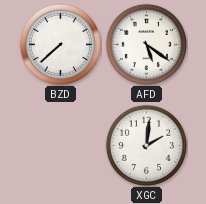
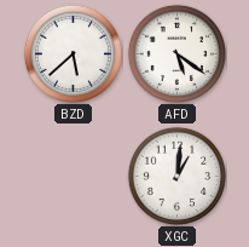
BZD: 7:38 -> 5:38 (73, 53)
XGC: 2:01 -> 1:01 (176, 176)
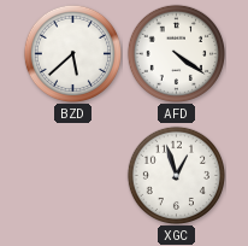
AFD: 5:21 -> 4:21 (176, 53)
XGC: 1:01 -> 12:57 (176, 175)
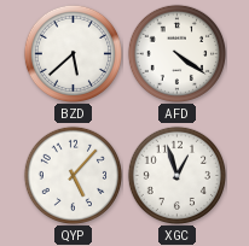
QYP: none -> 5:07 (73, 175)
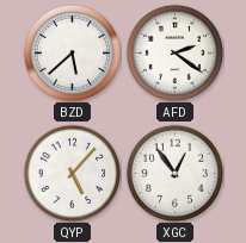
AFD: 4:21 -> 2:21 (174, 52)
XGC: 12:57 -> 12:54 (174, 173)
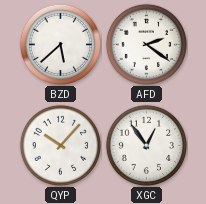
QYP: 5:07 -> 10:07 (60, 145)
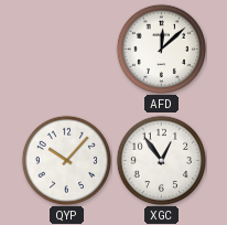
BZD: 5:38 -> none (60, 44)
AFD: 2:21 -> 12:08 (161, 49)
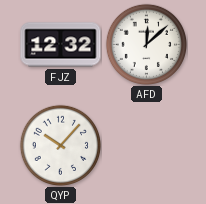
FJZ: none -> 12:32 (61, 45)
XGC: 12:54 -> none (161, 160)
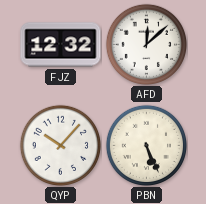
PBN: none -> 5:26 (146, 145)
